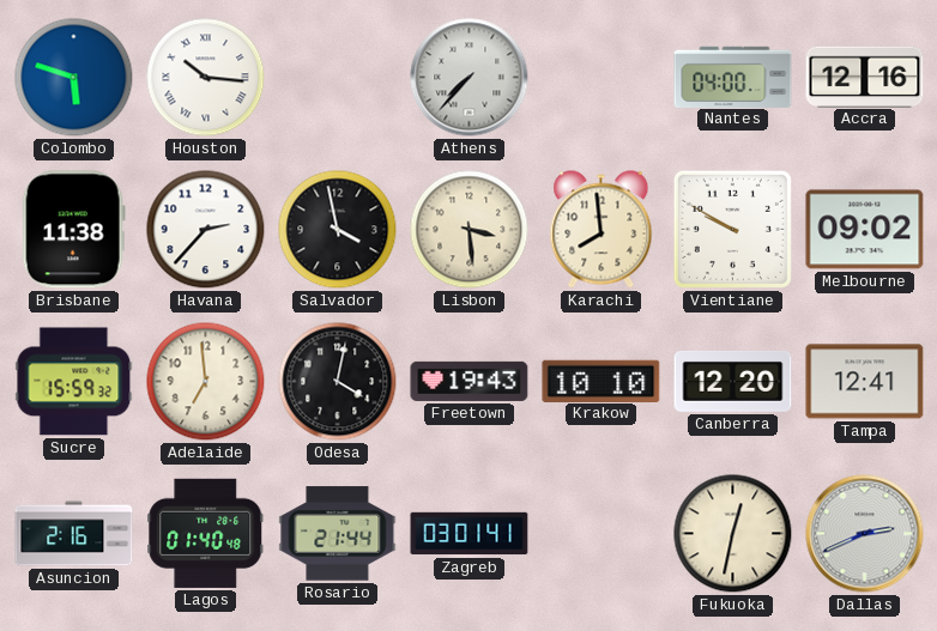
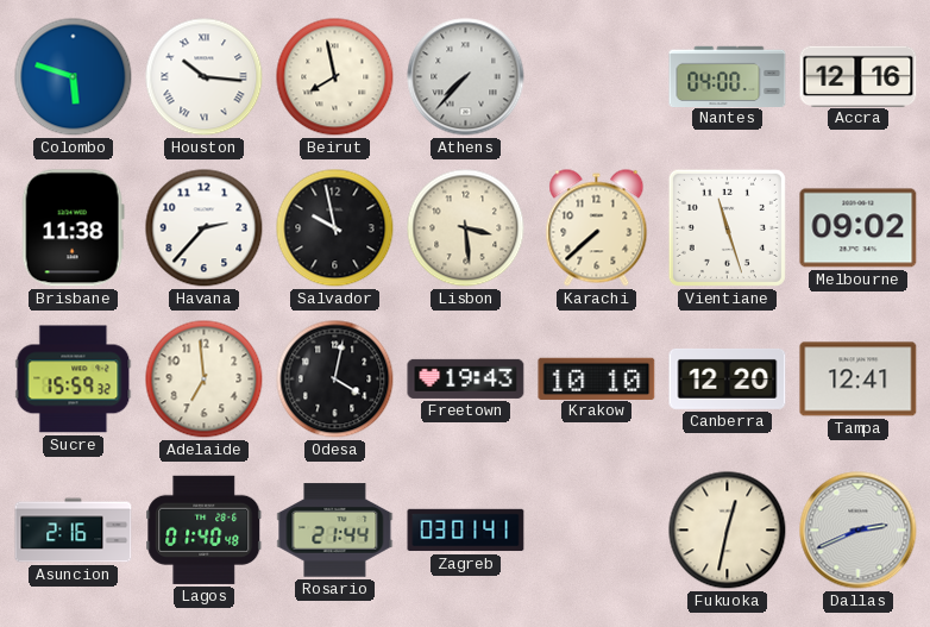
Beirut: none -> 7:58 (335, 77)
Salvador: 3:58 -> 9:58 (335, 228)
Karachi: 7:59 -> 7:38 (597, 228)
Vientiane: 9:50 -> 11:27 (727, 227)
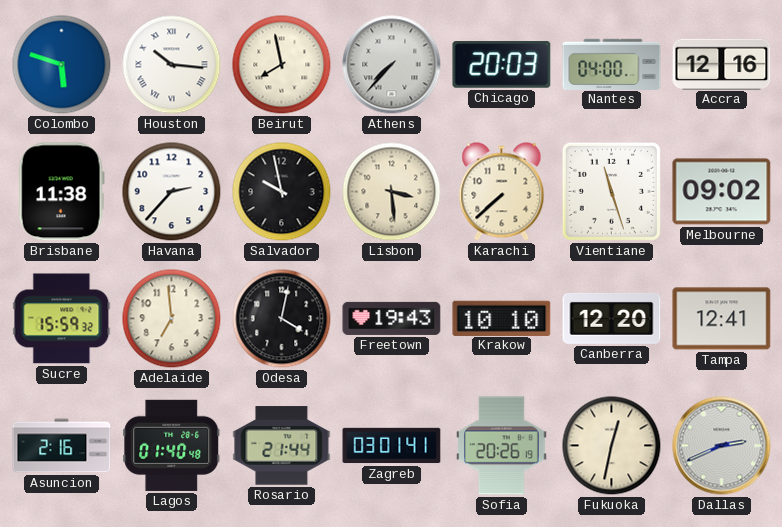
Chicago: none -> 20:03 (502, 65)
Sofia: none -> 20:26 (502, 446)
